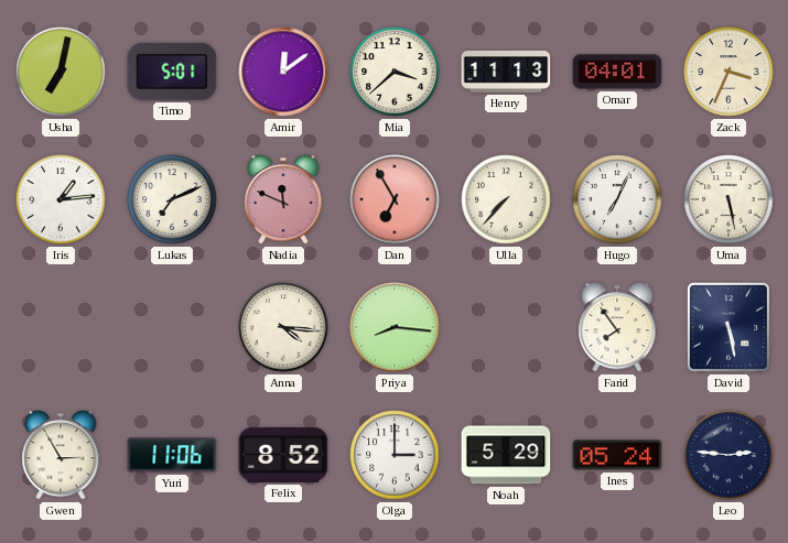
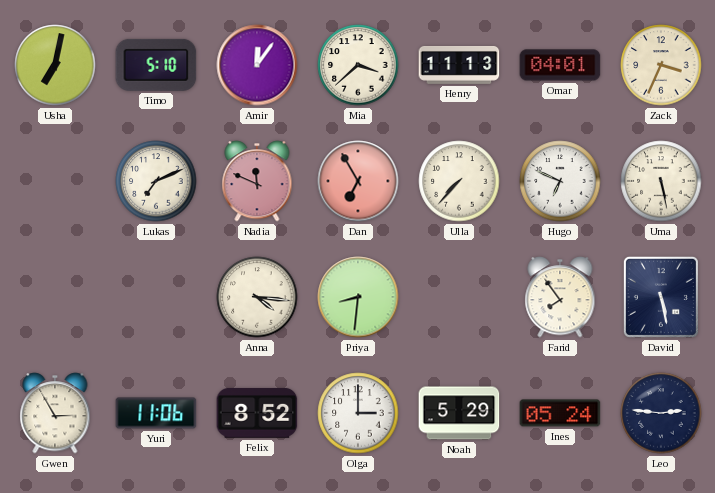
Timo: 5:01 -> 5:10 (156, 65)
Amir: 12:09 -> 12:06 (257, 65)
Iris: 1:14 -> none (61, 199)
Hugo: 7:04 -> 6:49 (560, 181)
Priya: 8:16 -> 8:31 (358, 297)
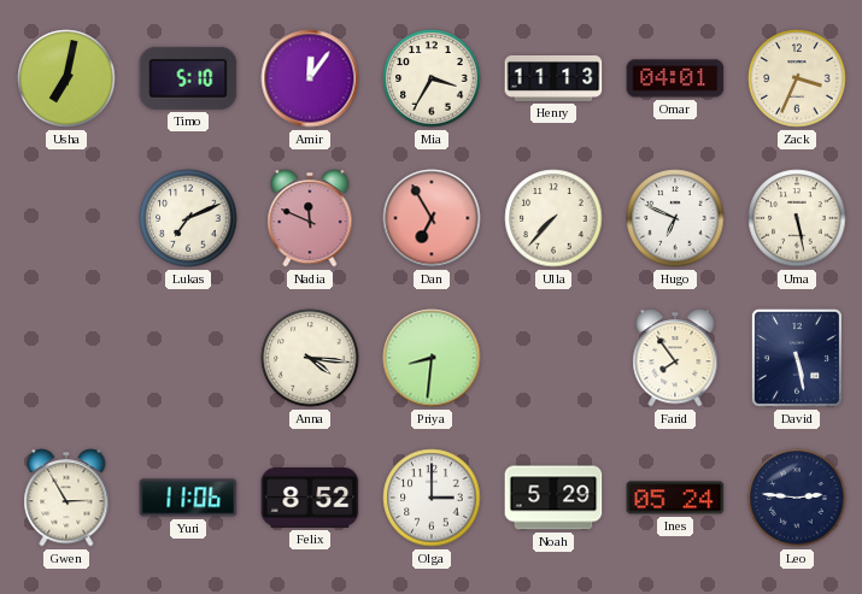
Mia: 3:38 -> 3:35 (432, 78)
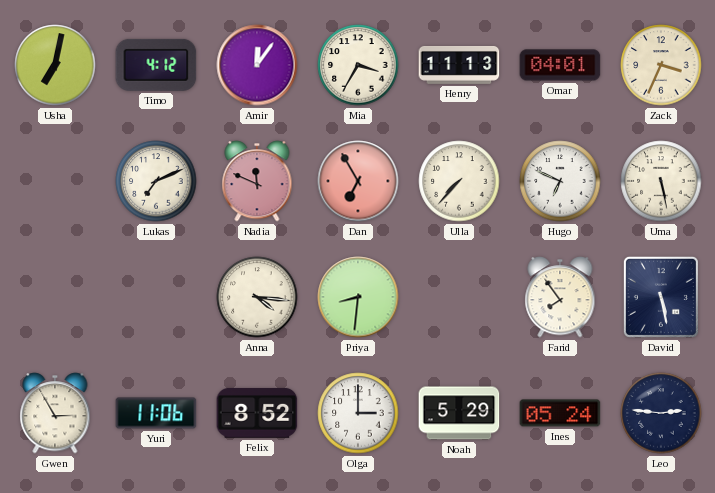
Timo: 5:10 -> 4:12 (156, 65)
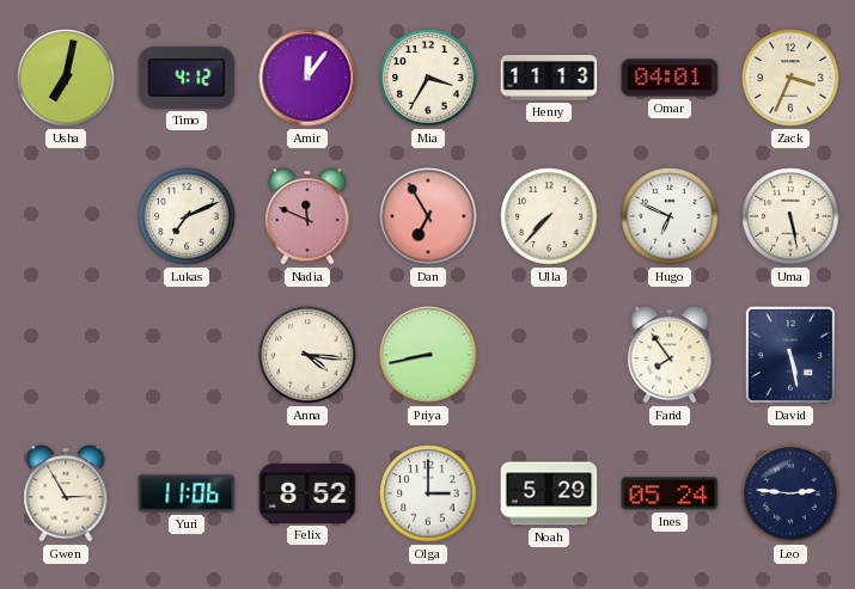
Priya: 8:31 -> 8:43 (428, 355)
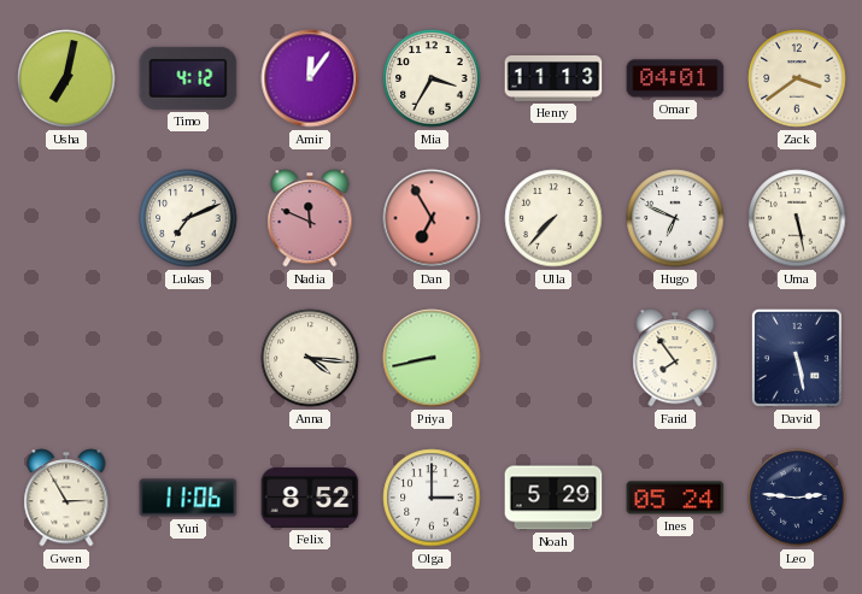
Zack: 3:34 -> 3:39 (797, 78)
